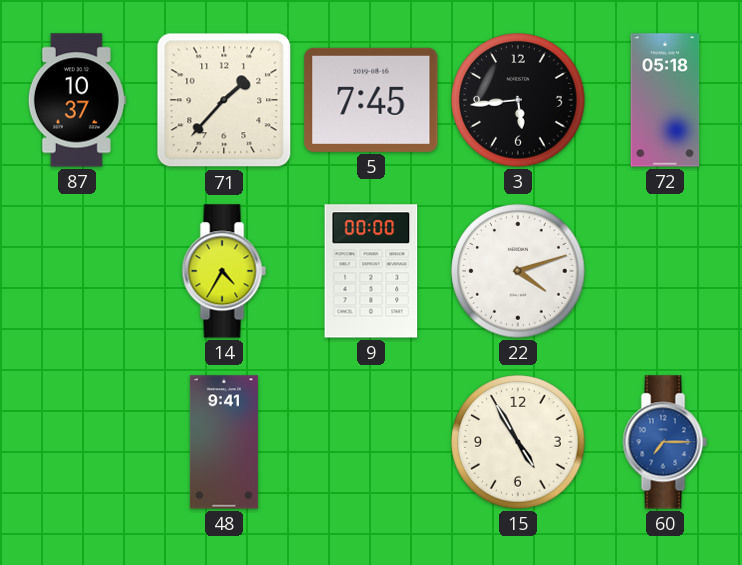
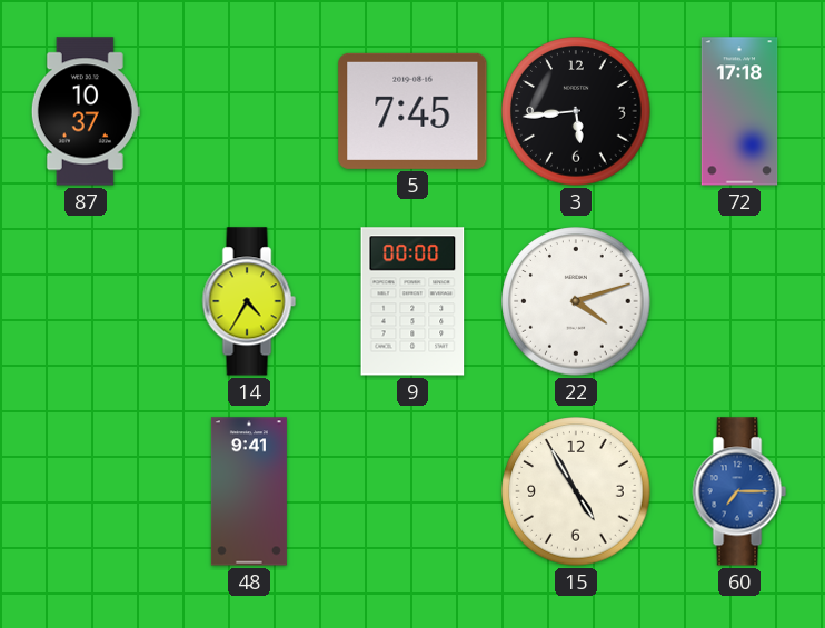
71: 1:37 -> none (224, 100)
72: 05:18 -> 17:18 (739, 111)
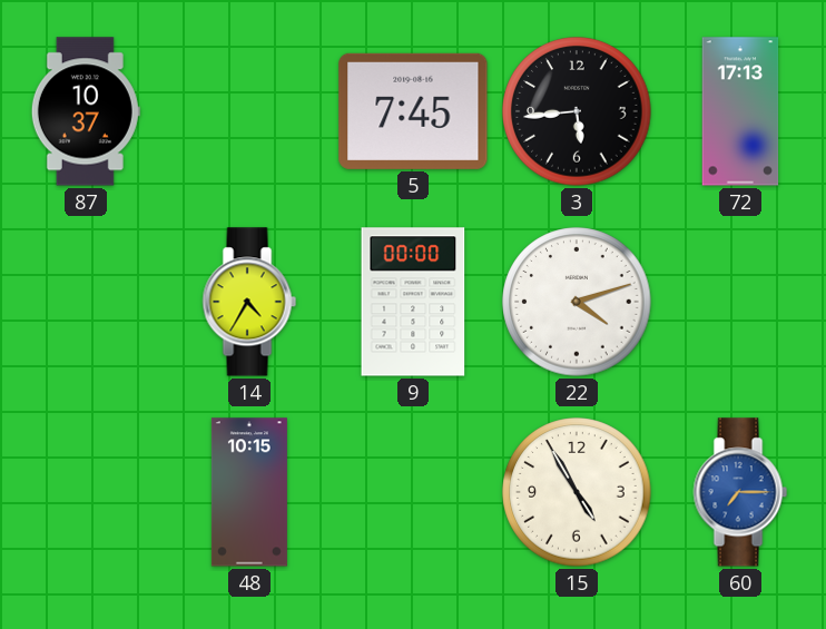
72: 17:18 -> 17:13 (740, 111)
48: 9:41 -> 10:15 (249, 492)
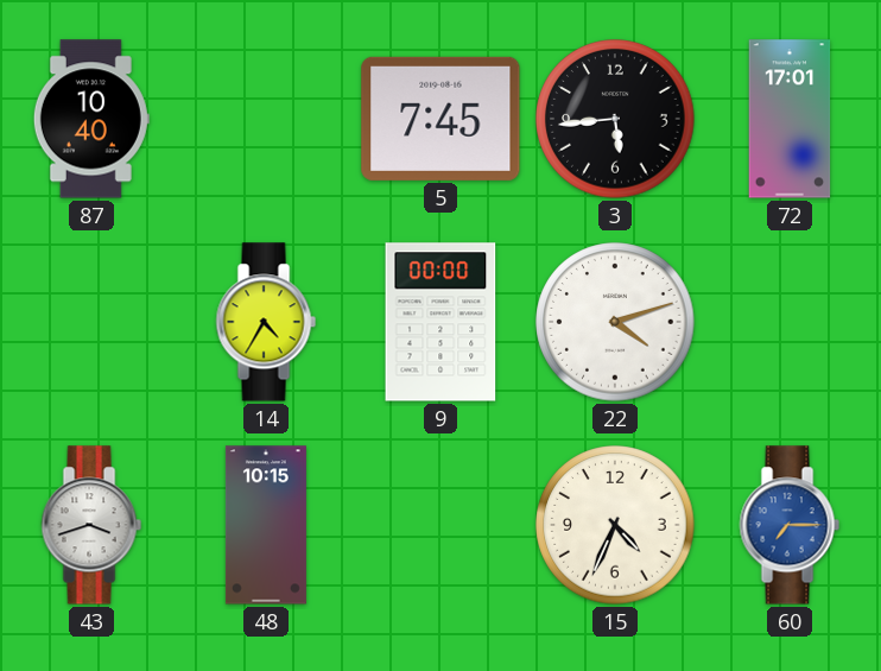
87: 10:37 -> 10:40 (91, 119)
72: 17:13 -> 17:01 (790, 119)
43: none -> 3:42 (91, 525)
15: 4:55 -> 4:34 (615, 525)
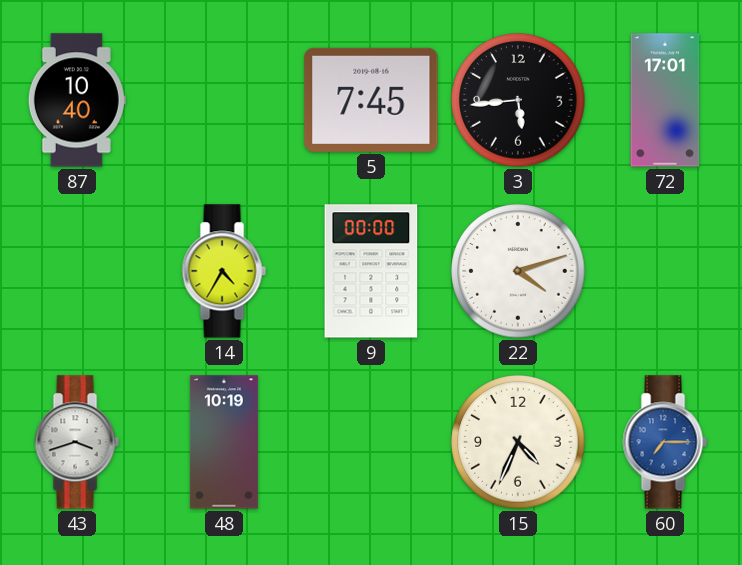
48: 10:15 -> 10:19 (224, 442)
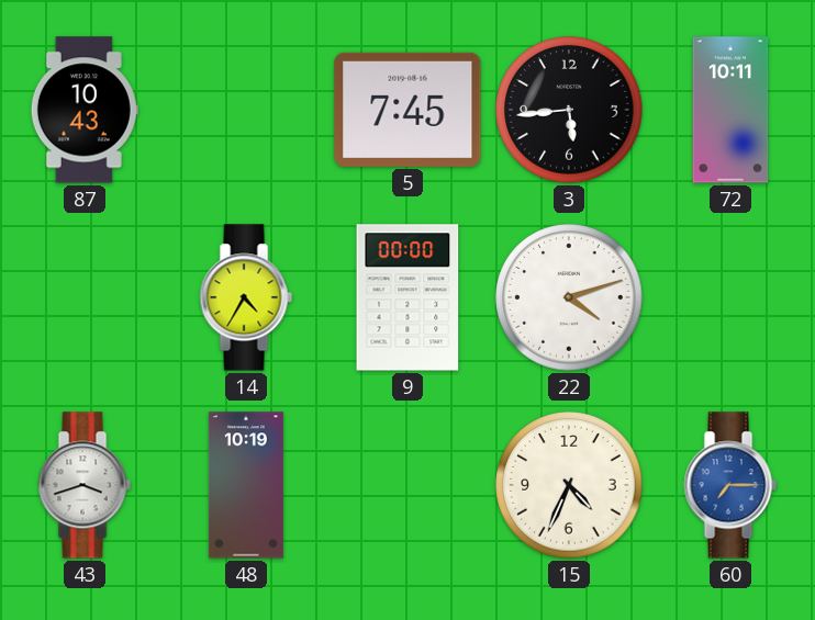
87: 10:40 -> 10:43 (85, 110)
72: 17:01 -> 10:11 (730, 110)
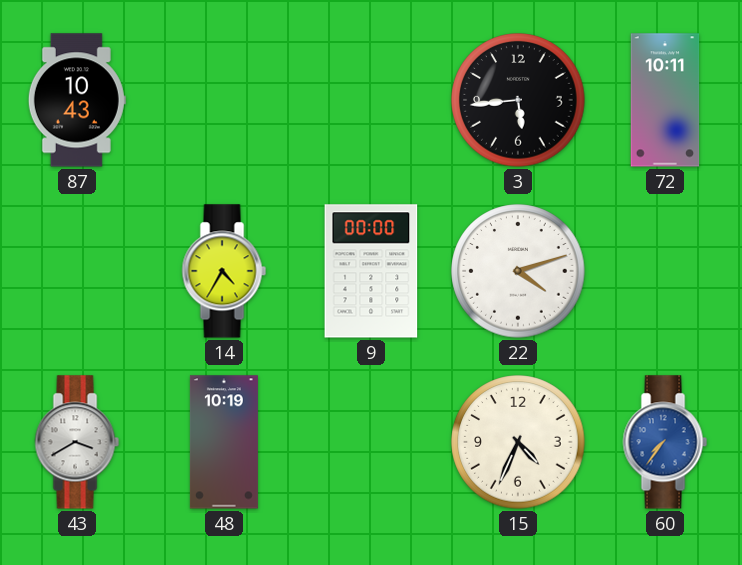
5: 7:45 -> none (407, 110)
43: 3:42 -> 3:40 (77, 442)
60: 7:15 -> 7:36 (665, 442)
